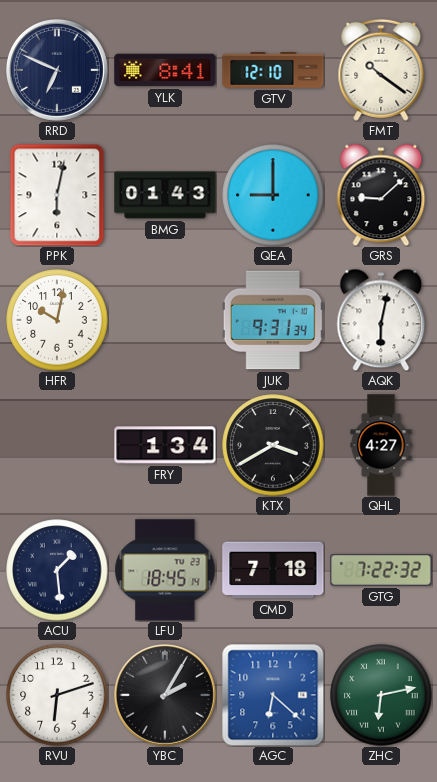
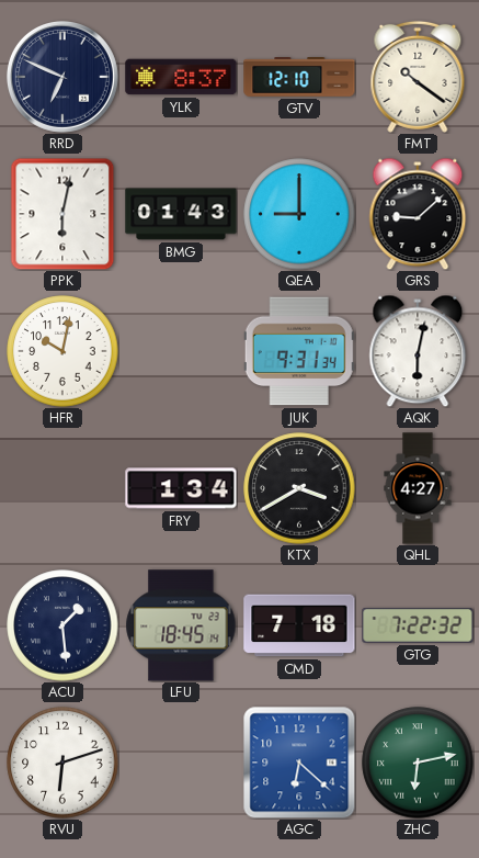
YLK: 8:41 -> 8:37 (181, 77)
YBC: 2:05 -> none (165, 695)
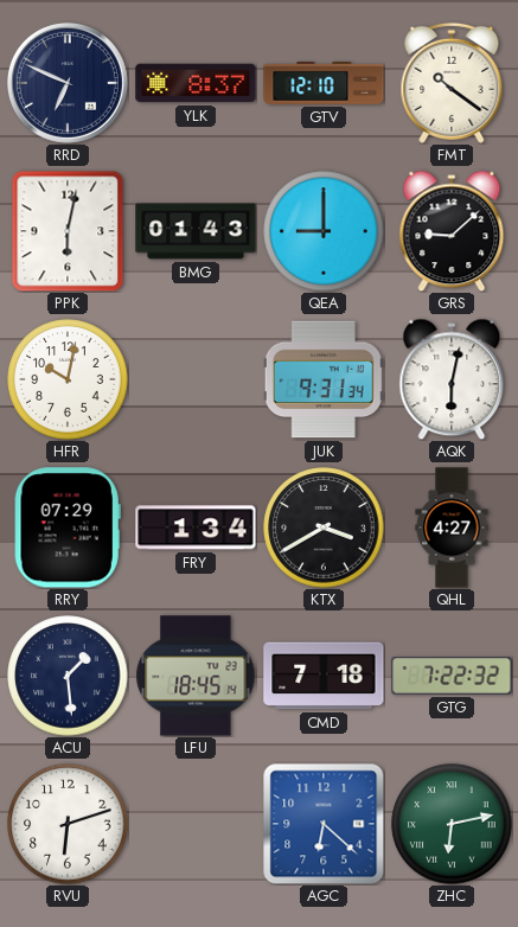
RRY: none -> 07:29 (68, 528)
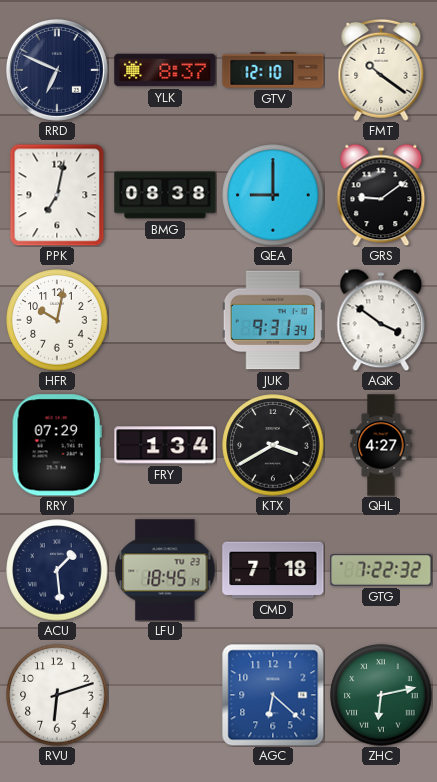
PPK: 6:02 -> 7:02 (57, 195)
BMG: 01:43 -> 08:38 (165, 195)
GRS: 9:08 -> 9:09 (381, 195)
AQK: 6:02 -> 3:51 (381, 320)
